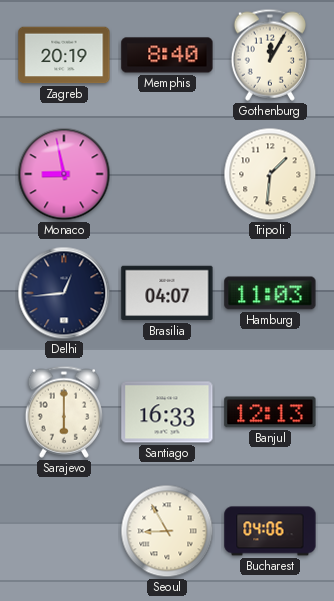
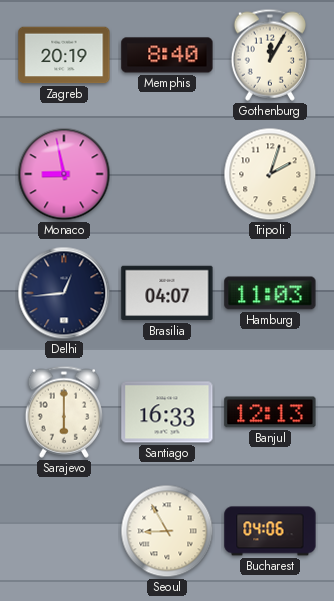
Tripoli: 1:31 -> 2:03 (270, 174)
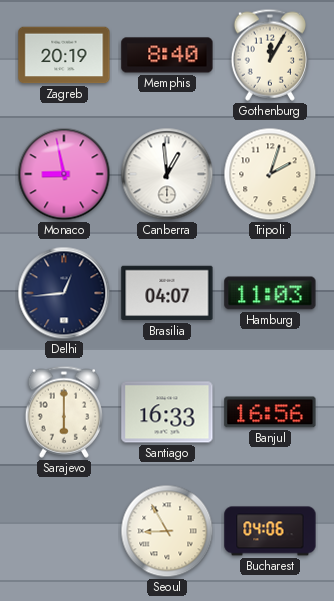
Canberra: none -> 12:59 (167, 174)
Banjul: 12:13 -> 16:56 (270, 412)
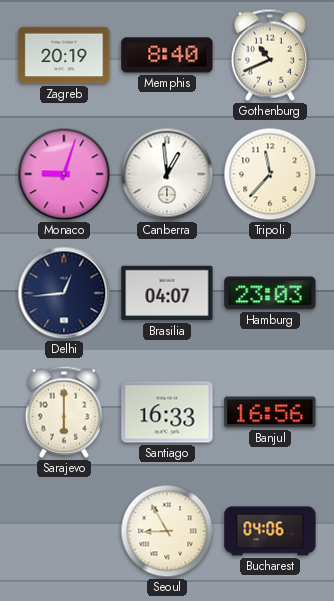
Gothenburg: 12:05 -> 10:41 (269, 55)
Monaco: 8:58 -> 9:03 (64, 174)
Tripoli: 2:03 -> 11:37 (270, 174)
Hamburg: 11:03 -> 23:03 (270, 293)
